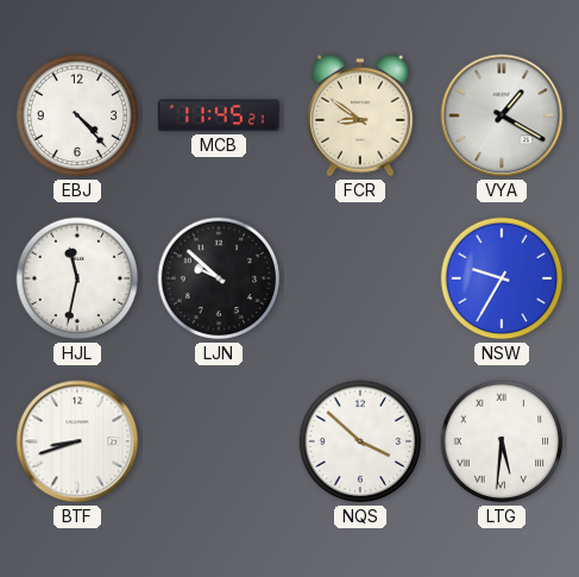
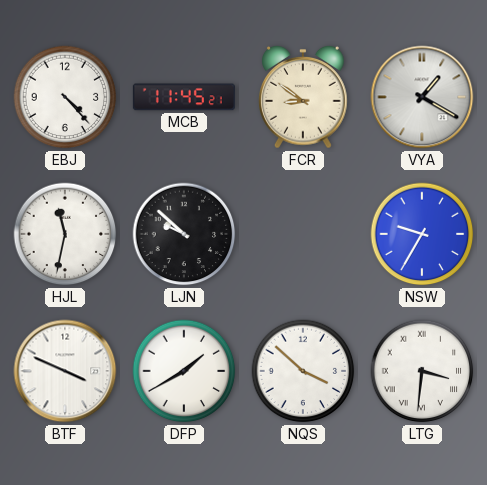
BTF: 8:42 -> 3:49 (65, 371)
DFP: none -> 1:40 (184, 371)
LTG: 5:31 -> 3:31 (422, 371)
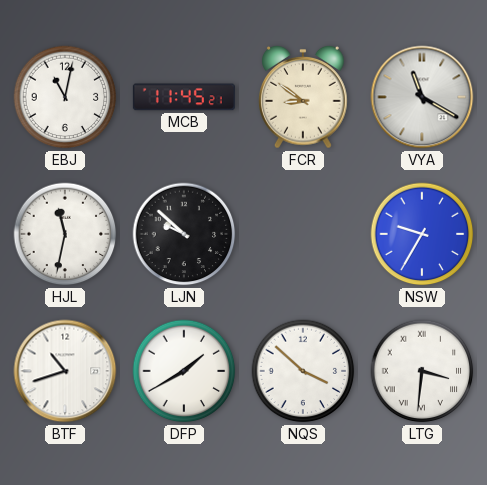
EBJ: 4:23 -> 11:02 (65, 97)
VYA: 1:20 -> 11:20 (422, 97)
BTF: 3:49 -> 10:42 (65, 371)
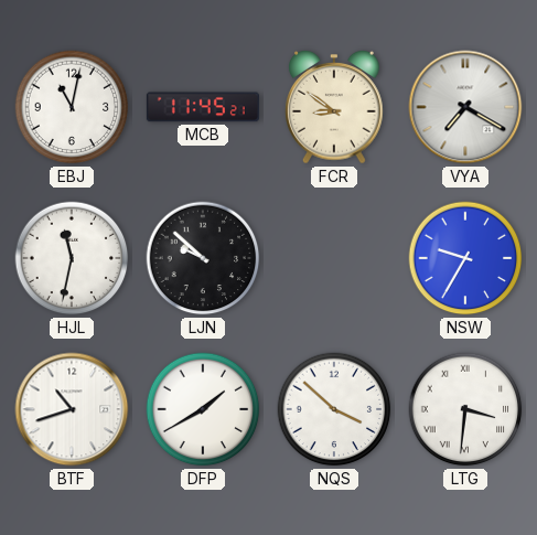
VYA: 11:20 -> 7:20 (465, 107)
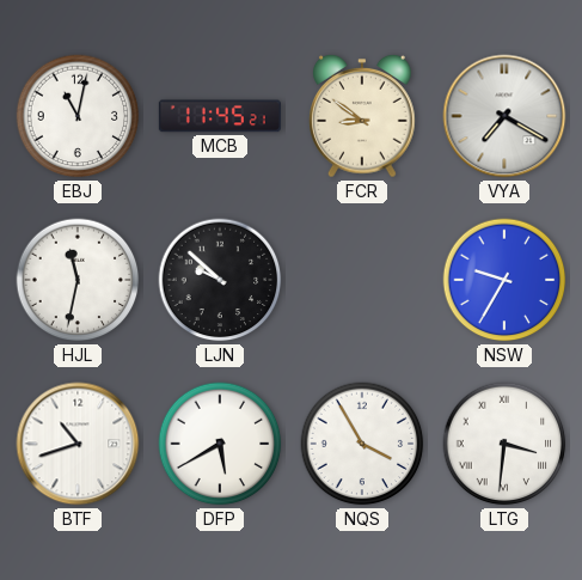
DFP: 1:40 -> 5:40 (220, 444)
NQS: 3:52 -> 3:55 (362, 444)
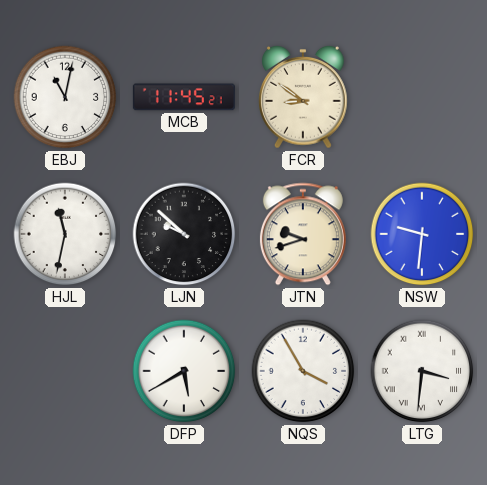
VYA: 7:20 -> none (504, 116)
JTN: none -> 9:42 (303, 234)
NSW: 9:35 -> 9:31 (422, 234)
BTF: 10:42 -> none (78, 444)
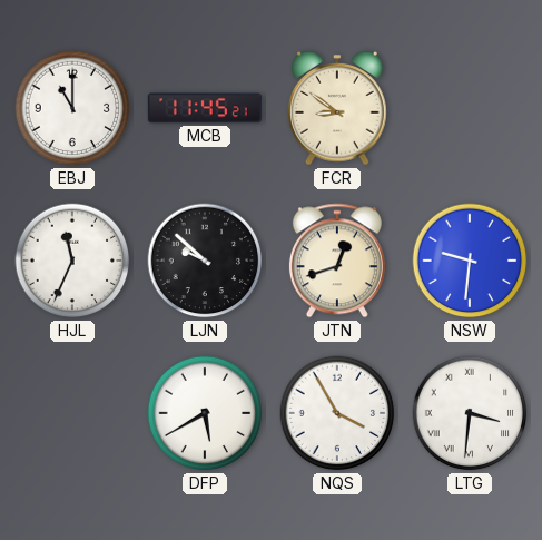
EBJ: 11:02 -> 11:00 (72, 108)
HJL: 11:32 -> 11:34 (72, 261)
JTN: 9:42 -> 12:42 (337, 261)
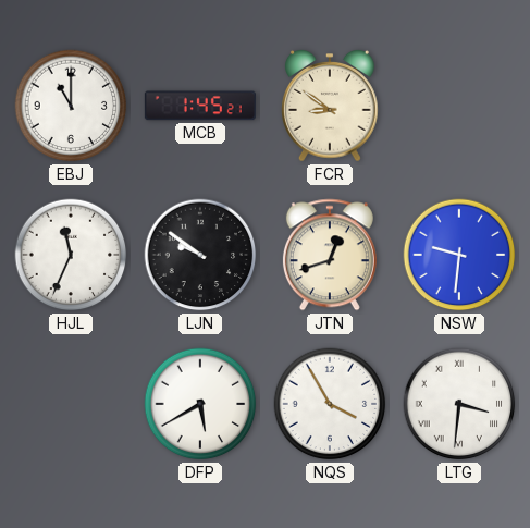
MCB: 11:45 -> 1:45 (200, 106)
LJN: 9:52 -> 9:51 (200, 255)
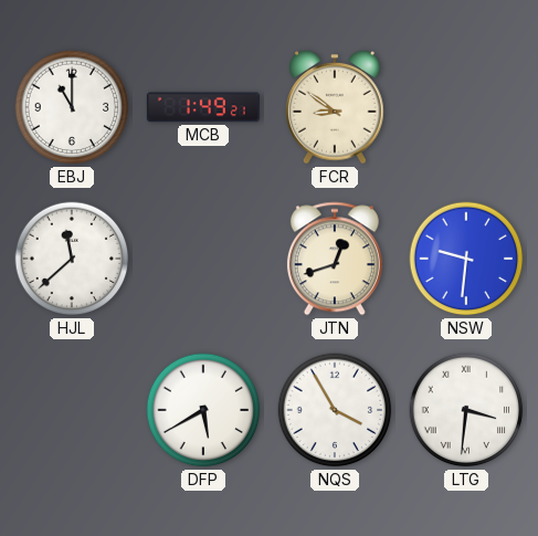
MCB: 1:45 -> 1:49 (203, 107)
HJL: 11:34 -> 11:38 (72, 259)
LJN: 9:51 -> none (200, 255)
